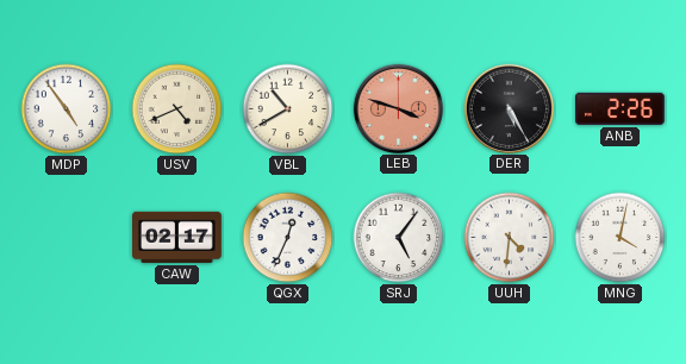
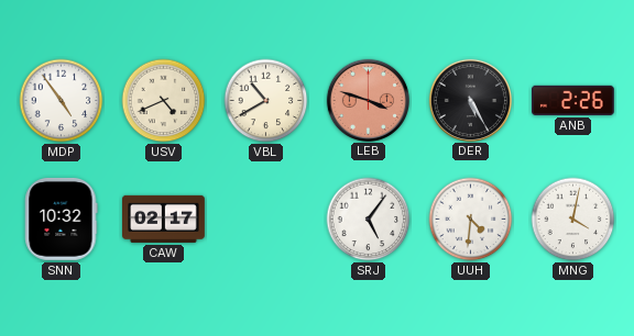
SNN: none -> 10:32 (62, 220)
QGX: 12:34 -> none (288, 238)
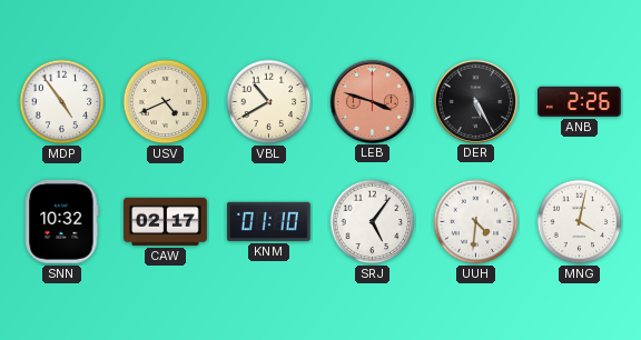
KNM: none -> 01:10 (268, 221)
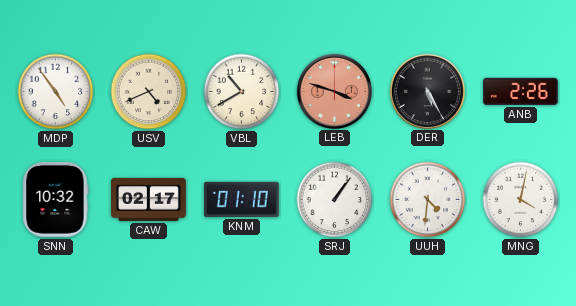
SRJ: 5:06 -> 1:06 (335, 200)
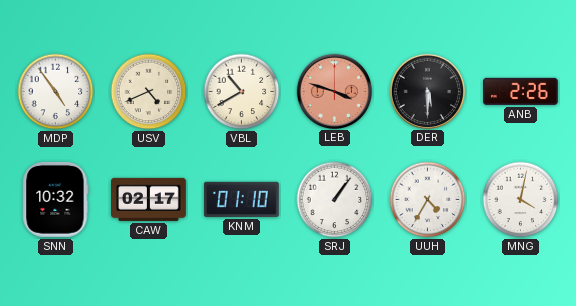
DER: 5:25 -> 5:30 (427, 91)
UUH: 4:31 -> 4:35 (428, 200)
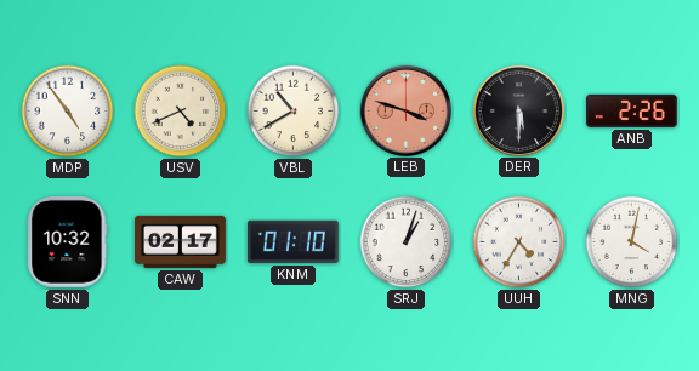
SRJ: 1:06 -> 1:03 (407, 242)
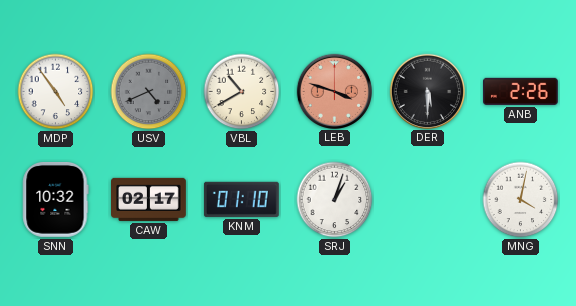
USV dial: cream -> grey (149, 92)
UUH: 4:35 -> none (519, 242)
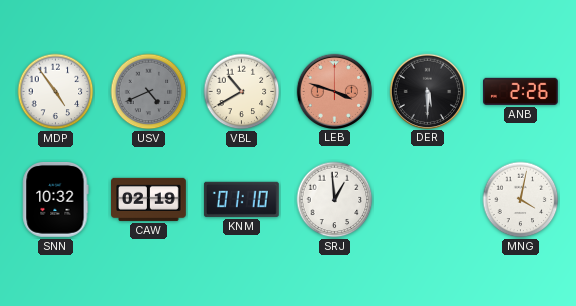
CAW: 02:17 -> 02:19 (149, 199)
SRJ: 1:03 -> 12:59 (335, 200)
